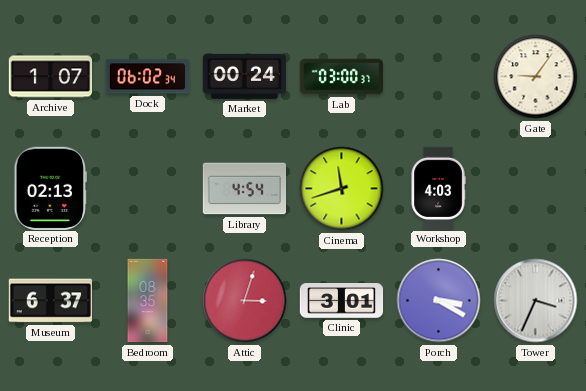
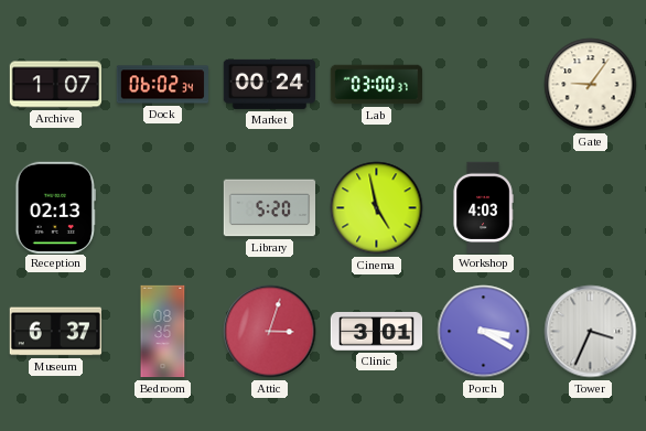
Library: 4:54 -> 5:20 (270, 208)
Cinema: 11:42 -> 4:58 (377, 208)
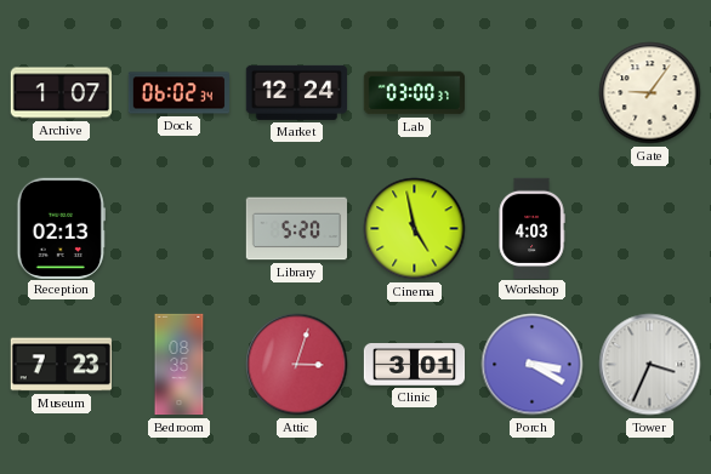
Market: 00:24 -> 12:24 (296, 92)
Museum: 6:37 -> 7:23 (61, 365)
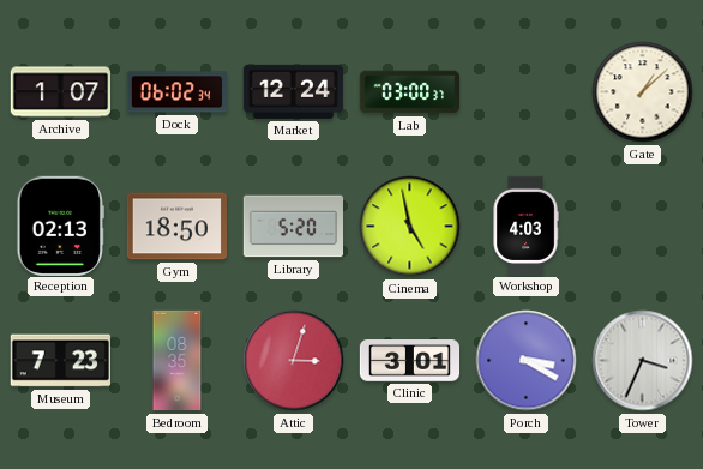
Gate: 9:06 -> 1:08 (643, 92)
Gym: none -> 18:50 (176, 227)
